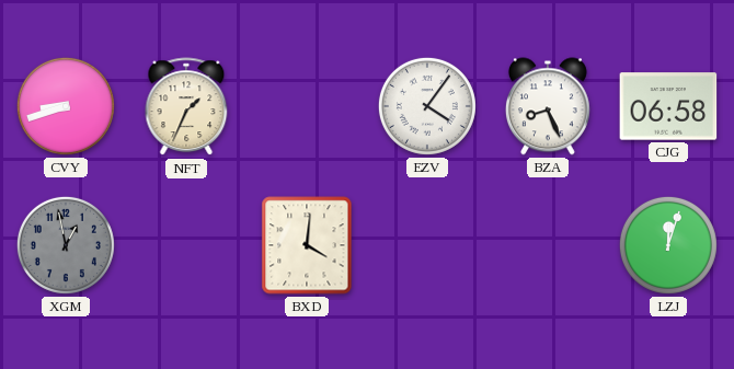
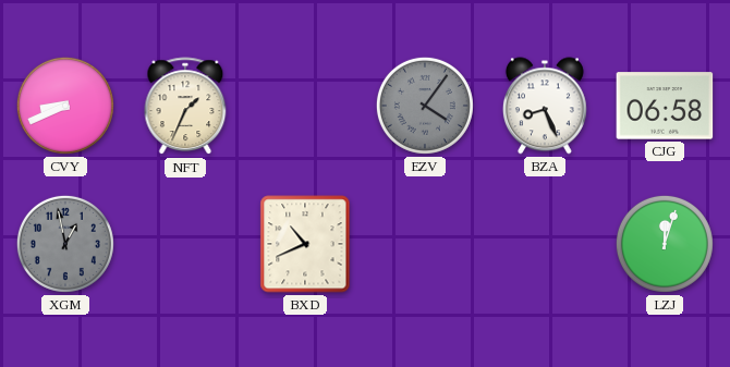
CVY: 8:42 -> 8:41 (65, 106)
EZV dial: white -> grey (425, 106)
BXD: 4:01 -> 10:41 (305, 244)
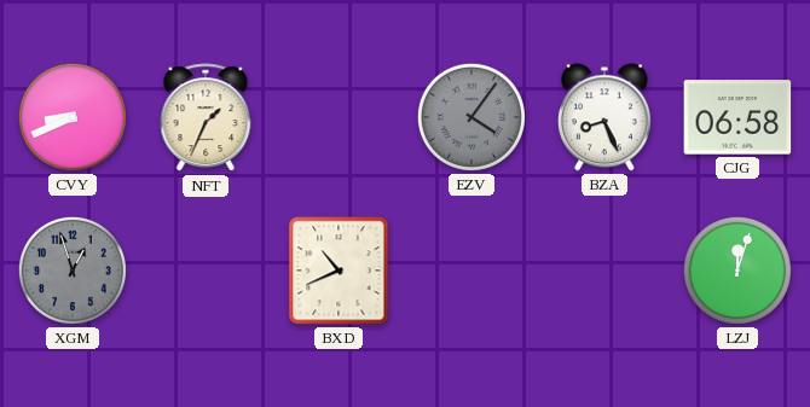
XGM: 12:58 -> 12:57 (73, 271)
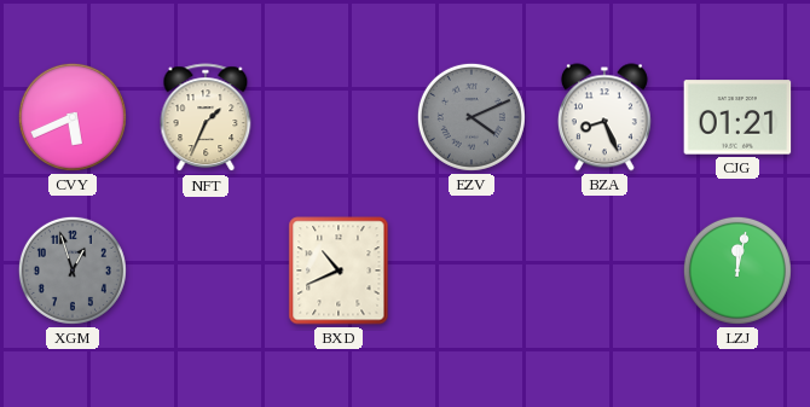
CVY: 8:41 -> 5:41 (73, 117)
EZV: 4:06 -> 4:11 (471, 117)
CJG: 06:58 -> 01:21 (737, 117)
LZJ: 12:03 -> 12:02 (737, 271)
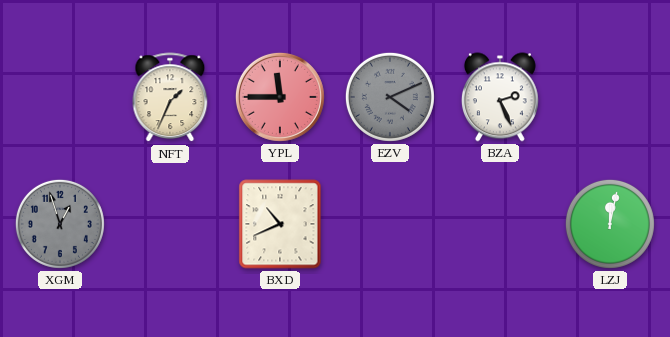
CVY: 5:41 -> none (73, 117)
YPL: none -> 11:45 (280, 97)
BZA: 8:26 -> 2:26 (500, 97)
CJG: 01:21 -> none (737, 117)
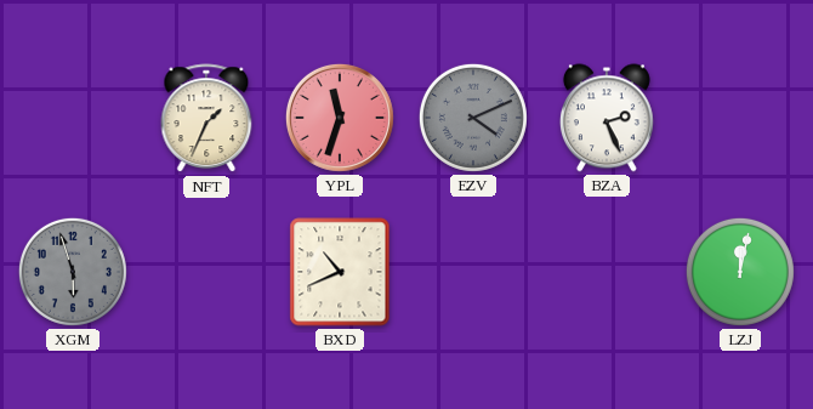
YPL: 11:45 -> 11:33 (340, 118)
XGM: 12:57 -> 5:57 (73, 272)
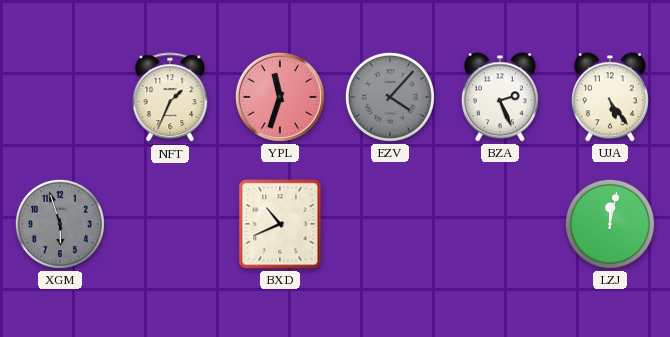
EZV: 4:11 -> 4:07 (390, 97)
UJA: none -> 5:24 (610, 97)
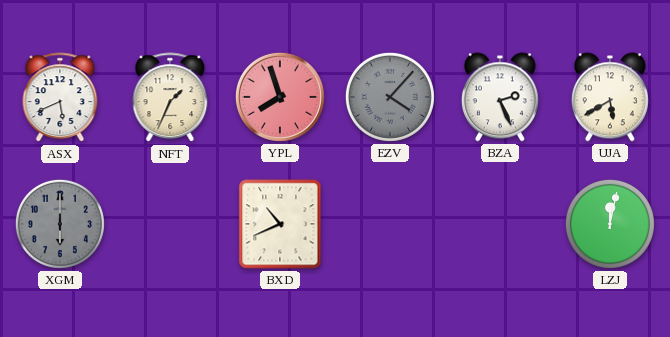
ASX: none -> 5:41 (60, 98)
YPL: 11:33 -> 7:57 (280, 97)
UJA: 5:24 -> 5:40 (610, 97)
XGM: 5:57 -> 6:00 (60, 224)
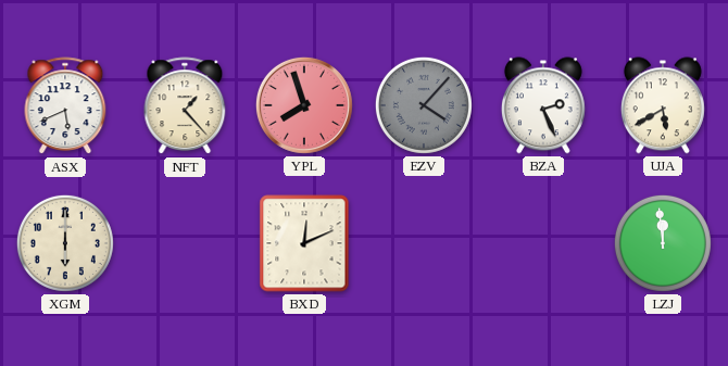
NFT: 1:34 -> 1:23 (185, 106)
XGM dial: grey -> cream (65, 243)
BXD: 10:41 -> 12:11 (304, 243)
LZJ: 12:02 -> 11:59 (663, 243)
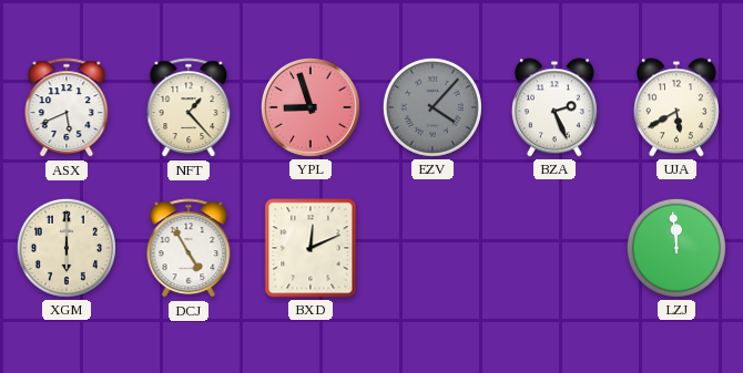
YPL: 7:57 -> 8:57 (311, 107)
DCJ: none -> 4:55 (189, 249)
